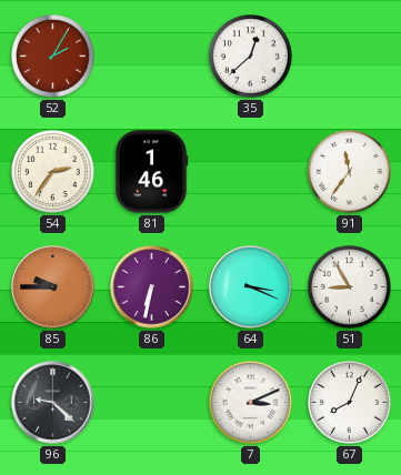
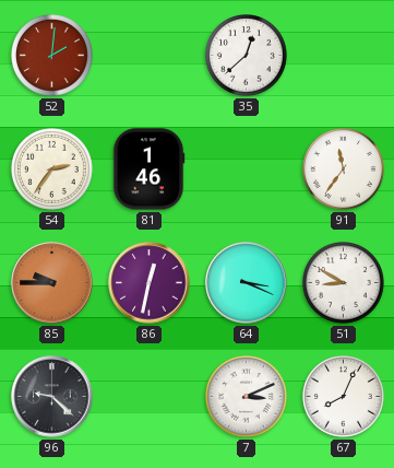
52: 2:05 -> 2:01 (52, 56)
86: 6:32 -> 12:32 (150, 283)
51: 8:55 -> 8:50 (344, 283)
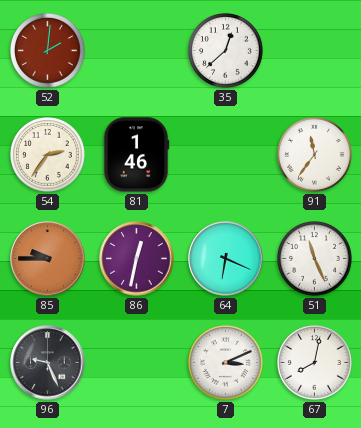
64: 3:19 -> 6:19 (226, 259)
51: 8:50 -> 11:26 (315, 259)
96: 9:22 -> 9:26 (48, 363)
67: 8:04 -> 8:02 (315, 363)
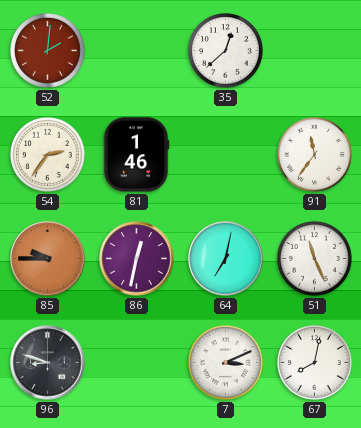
64: 6:19 -> 7:02 (226, 259)
96: 9:26 -> 8:48 (48, 363)
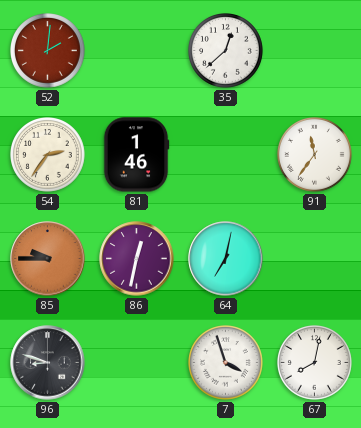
51: 11:26 -> none (315, 259)
7: 3:11 -> 3:57 (226, 363)
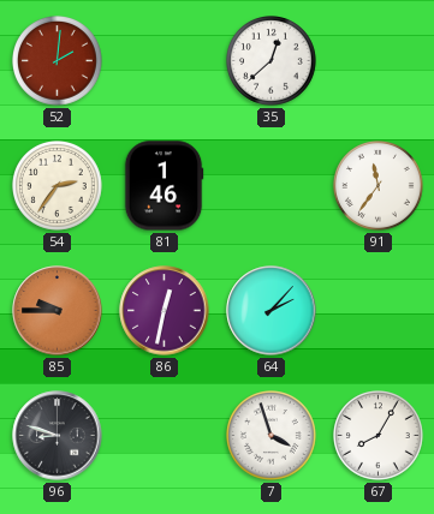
64: 7:02 -> 2:07 (272, 311)
67: 8:02 -> 8:05 (379, 436)
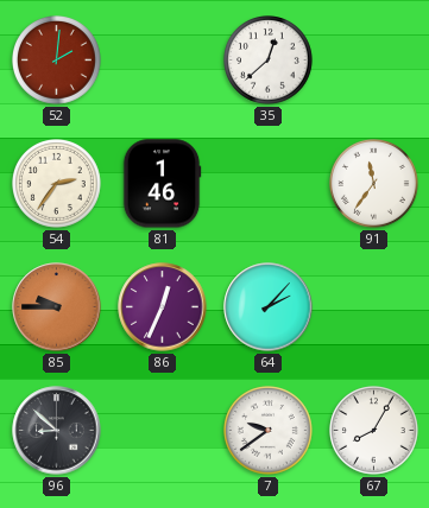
86: 12:32 -> 12:34 (163, 307)
96: 8:48 -> 8:52 (57, 431)
7: 3:57 -> 9:39 (269, 431)
